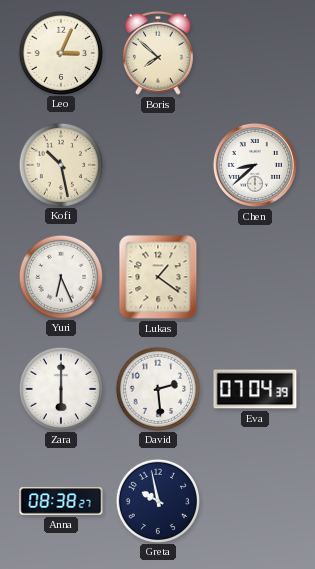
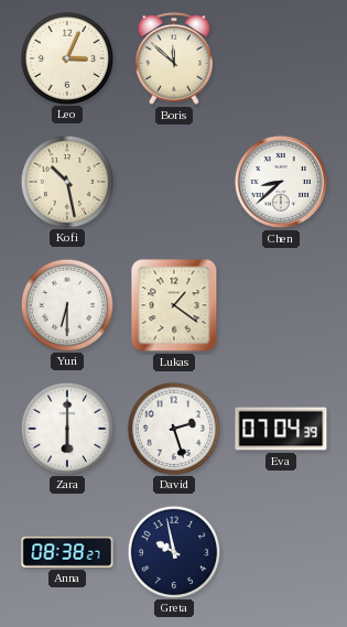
Boris: 7:52 -> 11:52 (175, 58)
Yuri: 6:26 -> 6:30 (66, 304)
David: 2:29 -> 2:27 (173, 428)
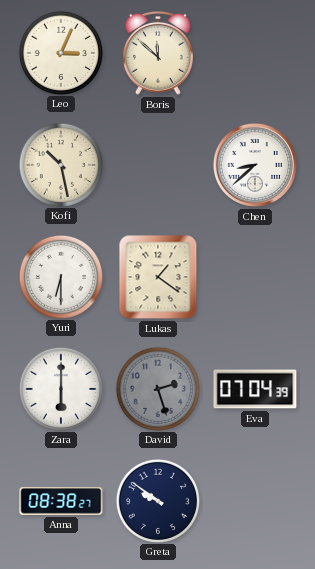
David dial: white -> grey (157, 388)
Greta: 9:58 -> 9:51 (157, 500)
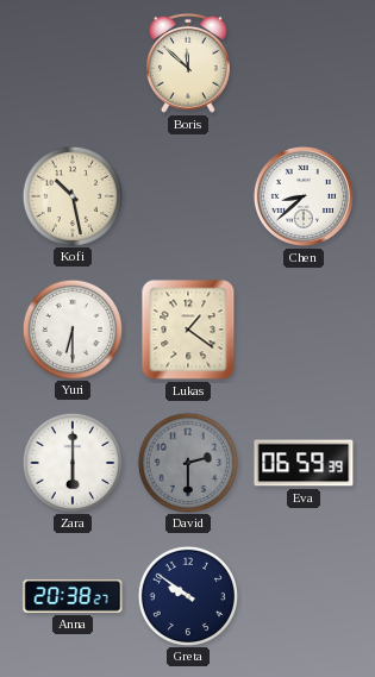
Leo: 3:04 -> none (60, 52)
David: 2:27 -> 2:30 (187, 462)
Eva: 07:04 -> 06:59 (304, 463)
Anna: 08:38 -> 20:38 (73, 596)
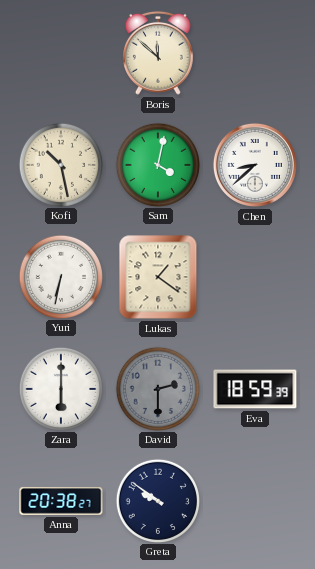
Sam: none -> 4:02 (157, 164)
Yuri: 6:30 -> 6:32 (60, 276)
Eva: 06:59 -> 18:59 (255, 389)
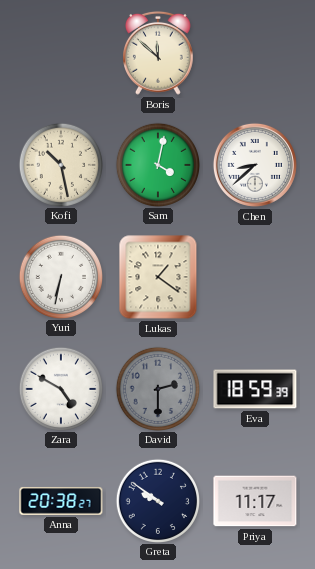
Zara: 6:00 -> 4:50 (60, 388)
Priya: none -> 11:17 (255, 501)
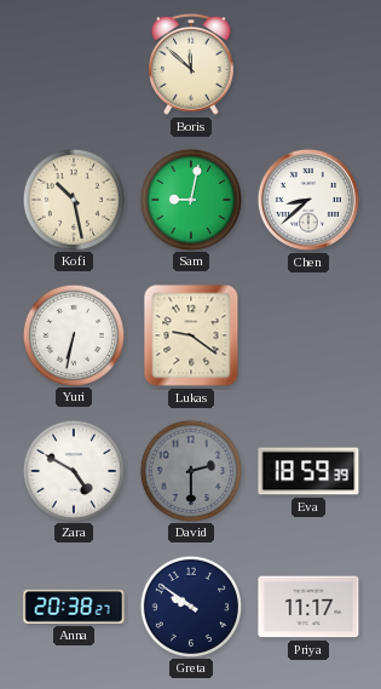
Sam: 4:02 -> 9:02 (190, 199)
Lukas: 1:21 -> 9:21 (191, 335)
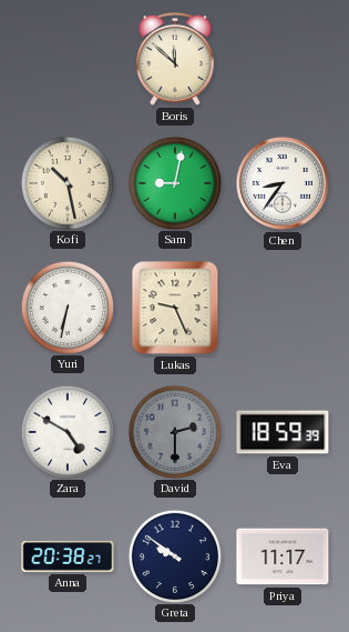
Chen: 8:38 -> 8:36 (283, 183)
Lukas: 9:21 -> 9:26 (175, 308)
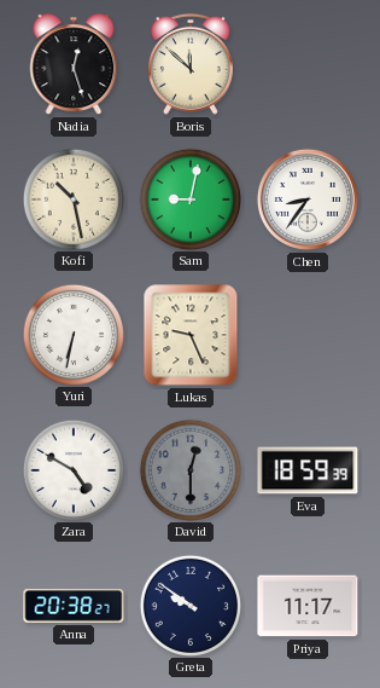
Nadia: none -> 12:27 (74, 64)
David: 2:30 -> 12:30 (189, 469)
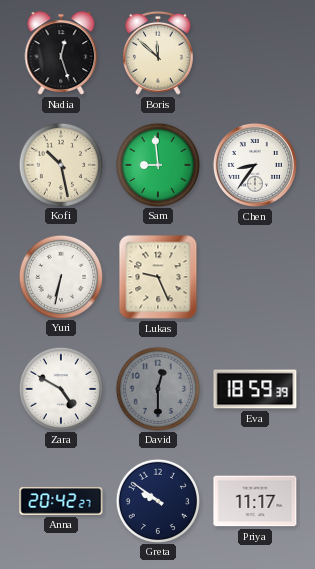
Sam: 9:02 -> 8:59 (157, 164)
Anna: 20:38 -> 20:42 (61, 501)
